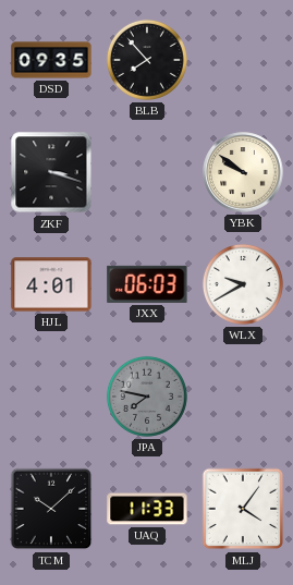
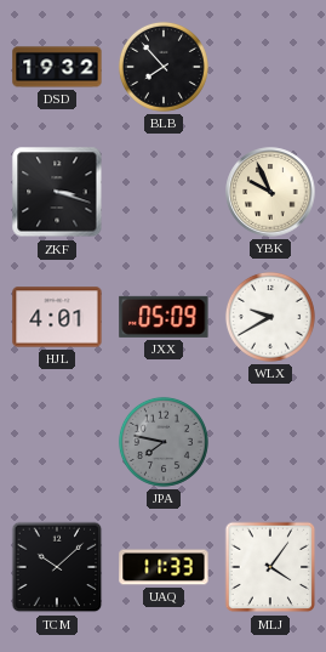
DSD: 09:35 -> 19:32 (57, 67)
YBK: 9:51 -> 9:56 (270, 192)
JXX: 06:03 -> 05:09 (164, 317)
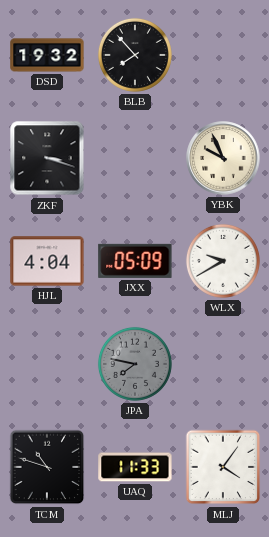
HJL: 4:01 -> 4:04 (47, 261)
TCM: 10:08 -> 10:48 (47, 467)
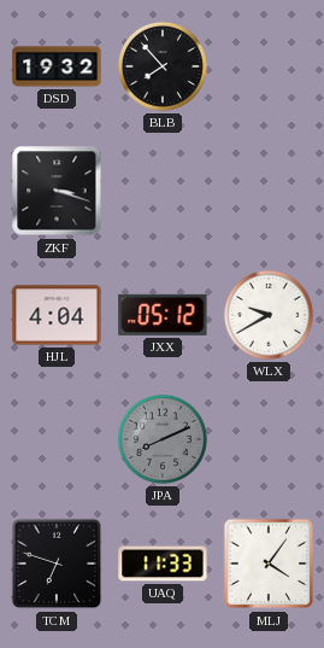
YBK: 9:56 -> none (223, 158)
JXX: 05:09 -> 05:12 (163, 315)
JPA: 7:47 -> 8:11 (163, 439)
TCM: 10:48 -> 6:48 (57, 564)
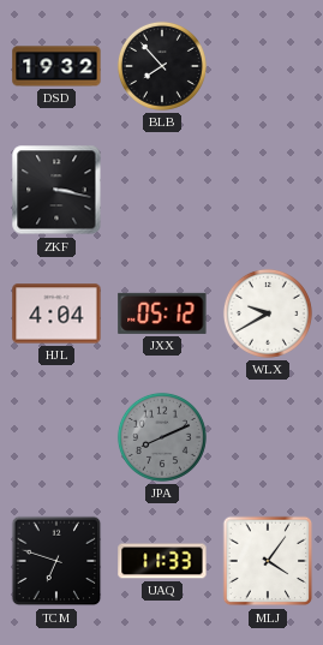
ZKF: 3:18 -> 3:17 (56, 190)
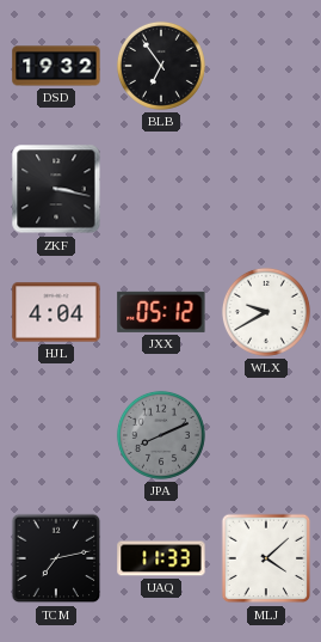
BLB: 7:53 -> 6:54 (161, 66)
TCM: 6:48 -> 7:13 (56, 558)
MLJ: 4:06 -> 4:08 (266, 558)
